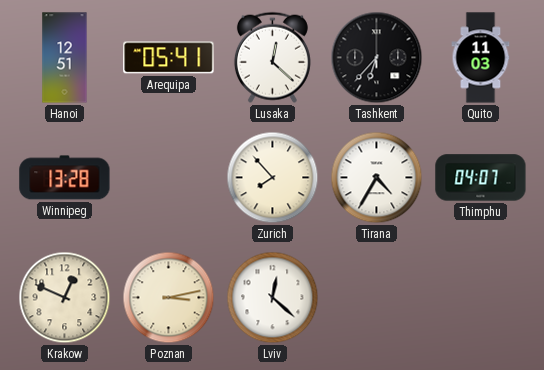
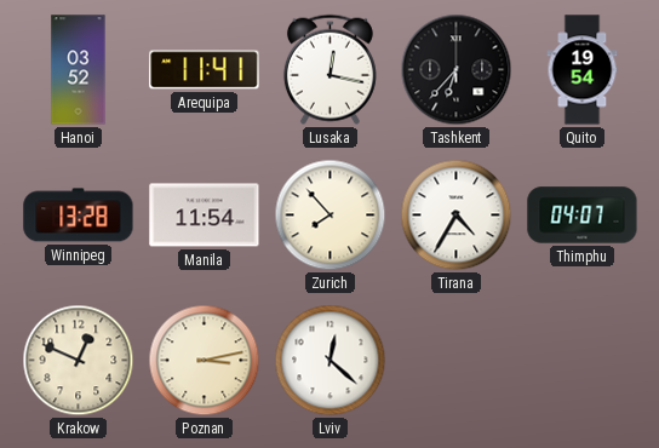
Hanoi: 12:51 -> 03:52 (79, 70)
Arequipa: 05:41 -> 11:41 (205, 70)
Lusaka: 12:22 -> 12:17 (329, 69)
Quito: 11:03 -> 19:54 (583, 70)
Manila: none -> 11:54 (205, 216)
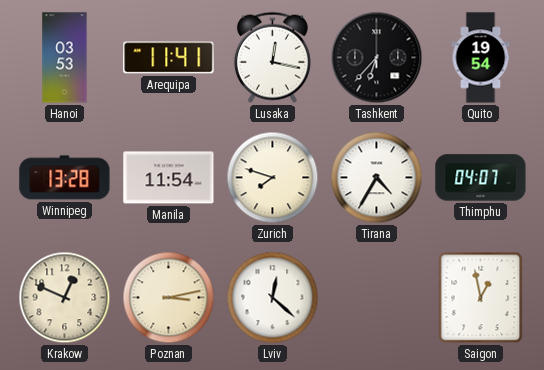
Hanoi: 03:52 -> 03:53 (65, 58)
Zurich: 7:53 -> 7:48 (273, 178)
Saigon: none -> 12:58 (481, 298)
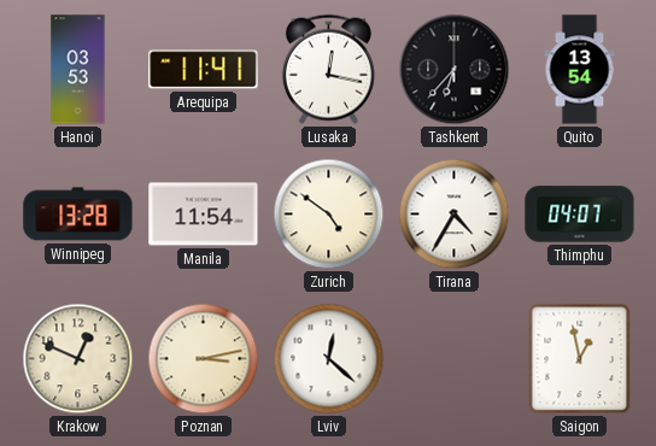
Quito: 19:54 -> 13:54 (580, 70)
Zurich: 7:48 -> 4:51 (329, 215)
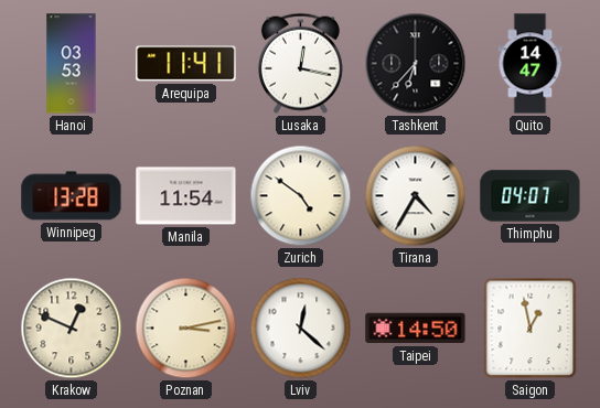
Quito: 13:54 -> 14:47 (531, 64)
Taipei: none -> 14:50 (416, 329)
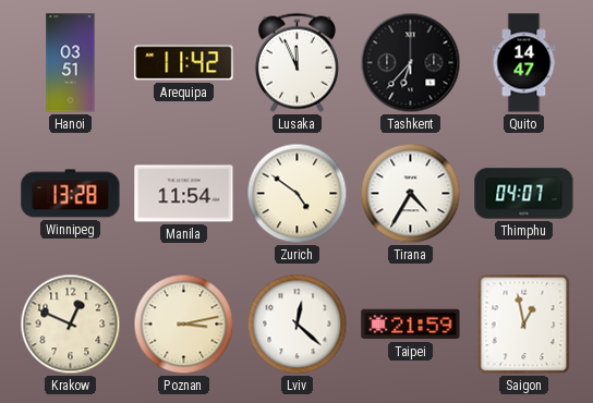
Hanoi: 03:53 -> 03:51 (71, 63)
Arequipa: 11:41 -> 11:42 (184, 63)
Lusaka: 12:17 -> 11:56 (296, 62)
Taipei: 14:50 -> 21:59 (411, 325)
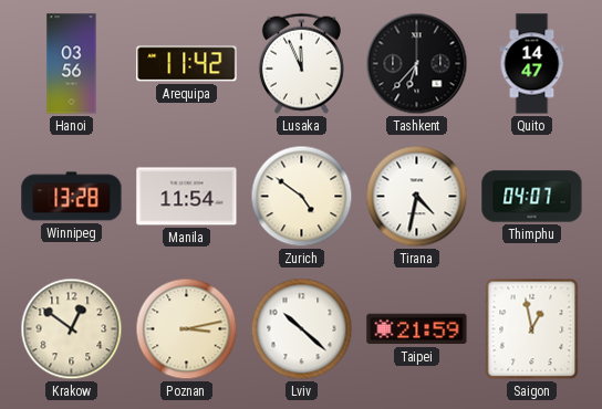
Hanoi: 03:51 -> 03:56 (72, 64)
Tirana: 4:35 -> 4:32 (417, 197)
Krakow: 12:49 -> 12:51 (72, 329)
Lviv: 12:22 -> 10:22 (302, 329)
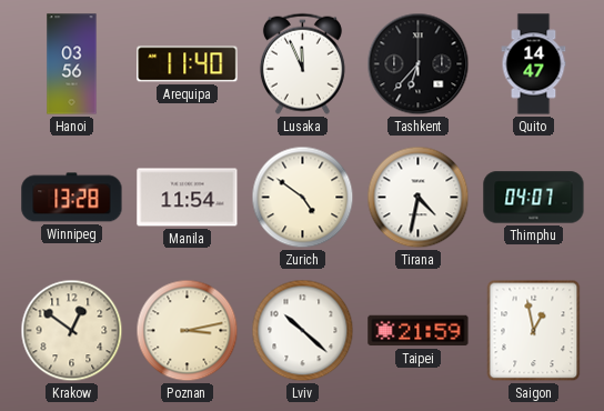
Arequipa: 11:42 -> 11:40 (188, 64)
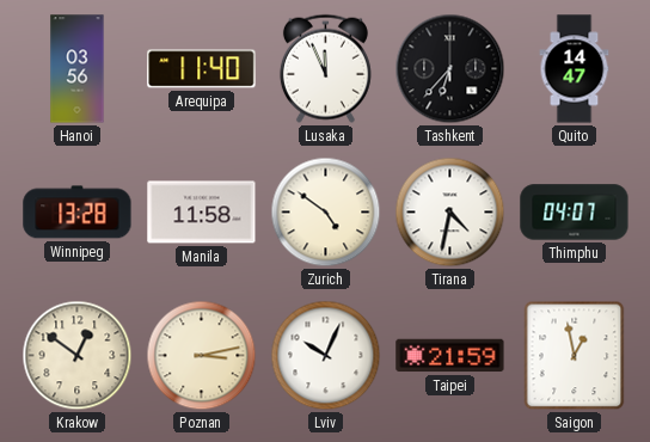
Manila: 11:54 -> 11:58 (202, 213)
Lviv: 10:22 -> 10:04 (326, 356)
